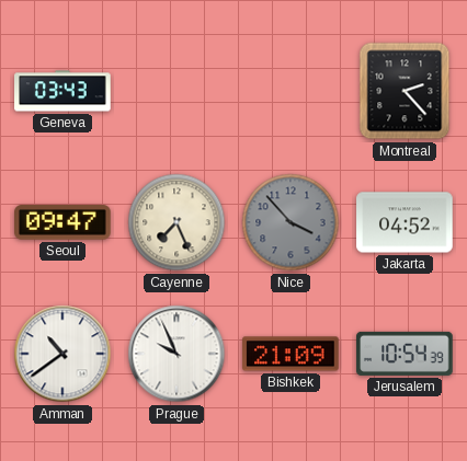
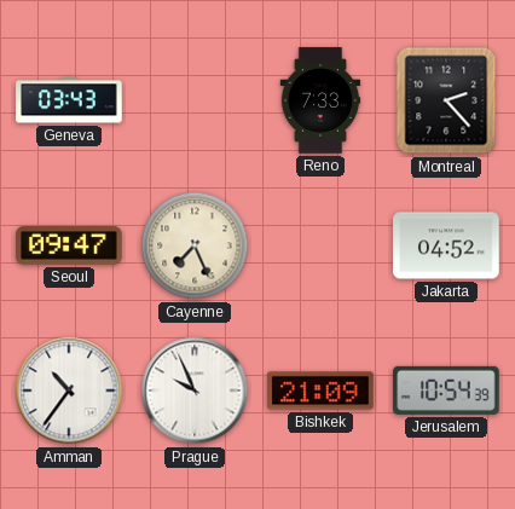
Reno: none -> 7:33 (320, 100)
Nice: 3:53 -> none (291, 222)
Amman: 10:39 -> 10:36 (69, 391)
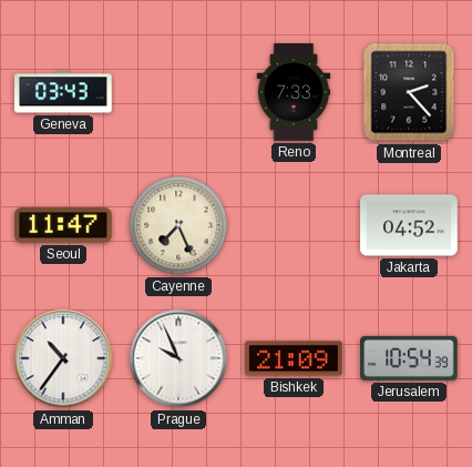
Seoul: 09:47 -> 11:47 (63, 225)
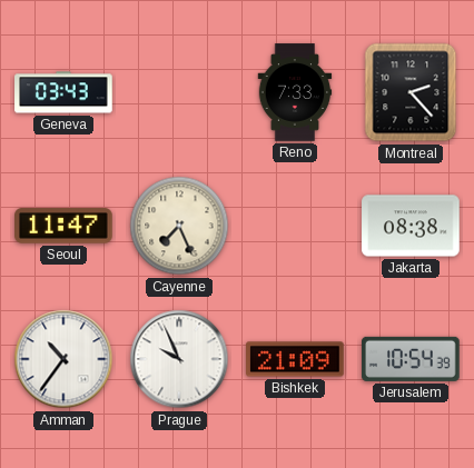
Jakarta: 04:52 -> 08:38 (411, 226)
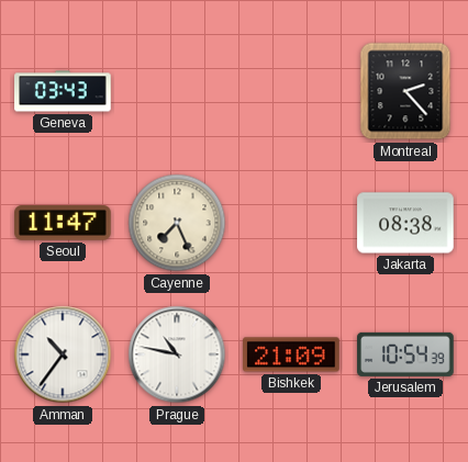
Reno: 7:33 -> none (295, 92)
Prague: 9:56 -> 10:47 (177, 354)
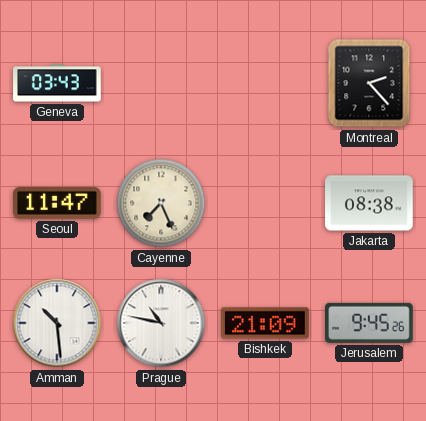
Amman: 10:36 -> 10:29 (57, 323)
Jerusalem: 10:54 -> 9:45 (369, 323)
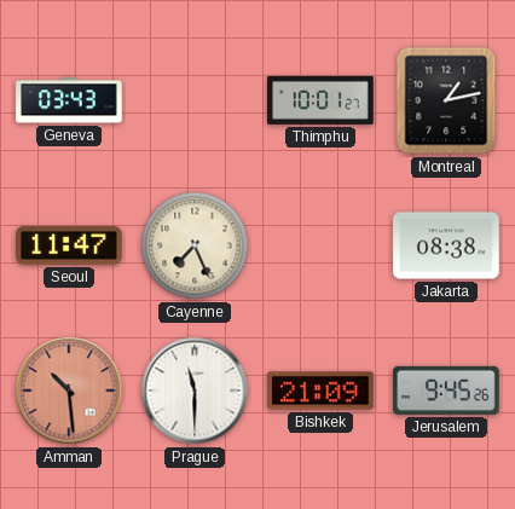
Thimphu: none -> 10:01 (320, 100)
Montreal: 2:23 -> 1:13 (446, 100)
Amman dial: white -> salmon (69, 391)
Prague: 10:47 -> 11:30 (195, 391)
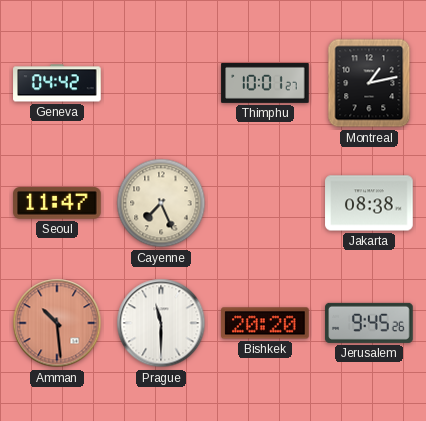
Geneva: 03:43 -> 04:42 (57, 83)
Bishkek: 21:09 -> 20:20 (265, 323)
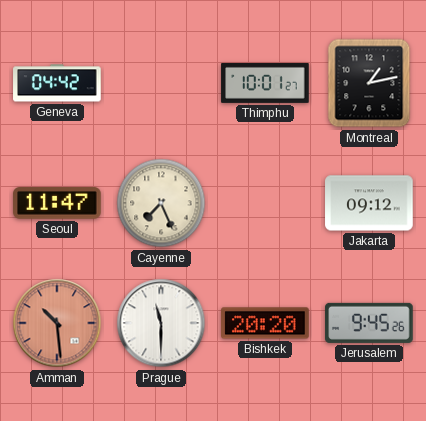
Jakarta: 08:38 -> 09:12 (369, 203)
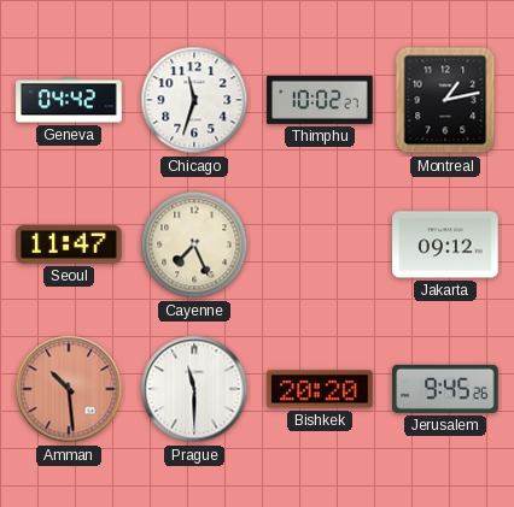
Chicago: none -> 11:33 (194, 100)
Thimphu: 10:01 -> 10:02 (320, 100)
